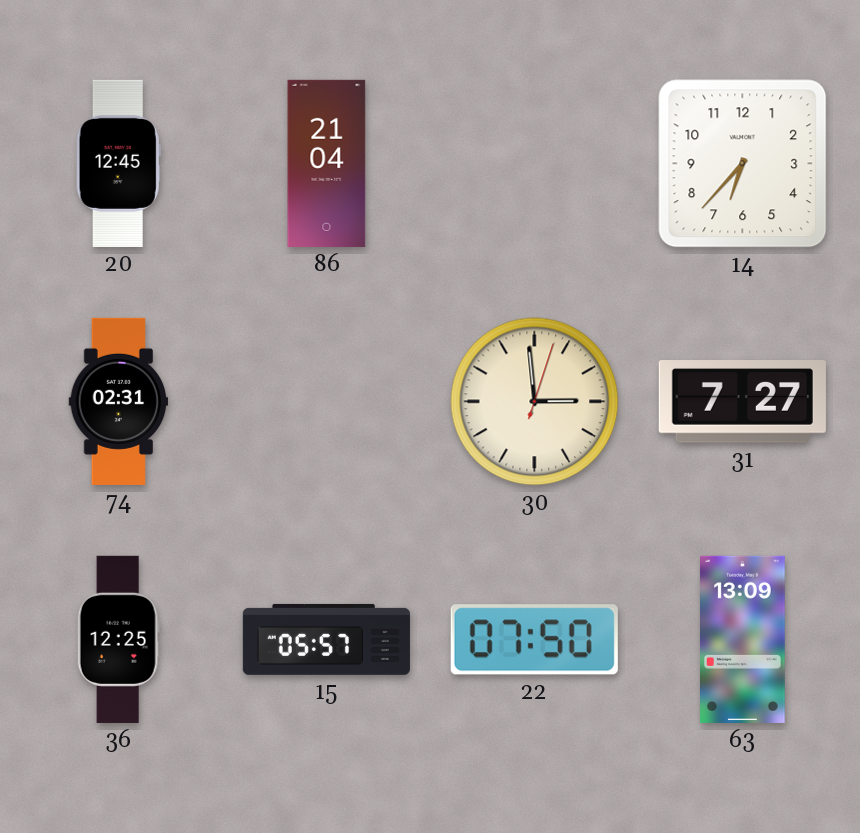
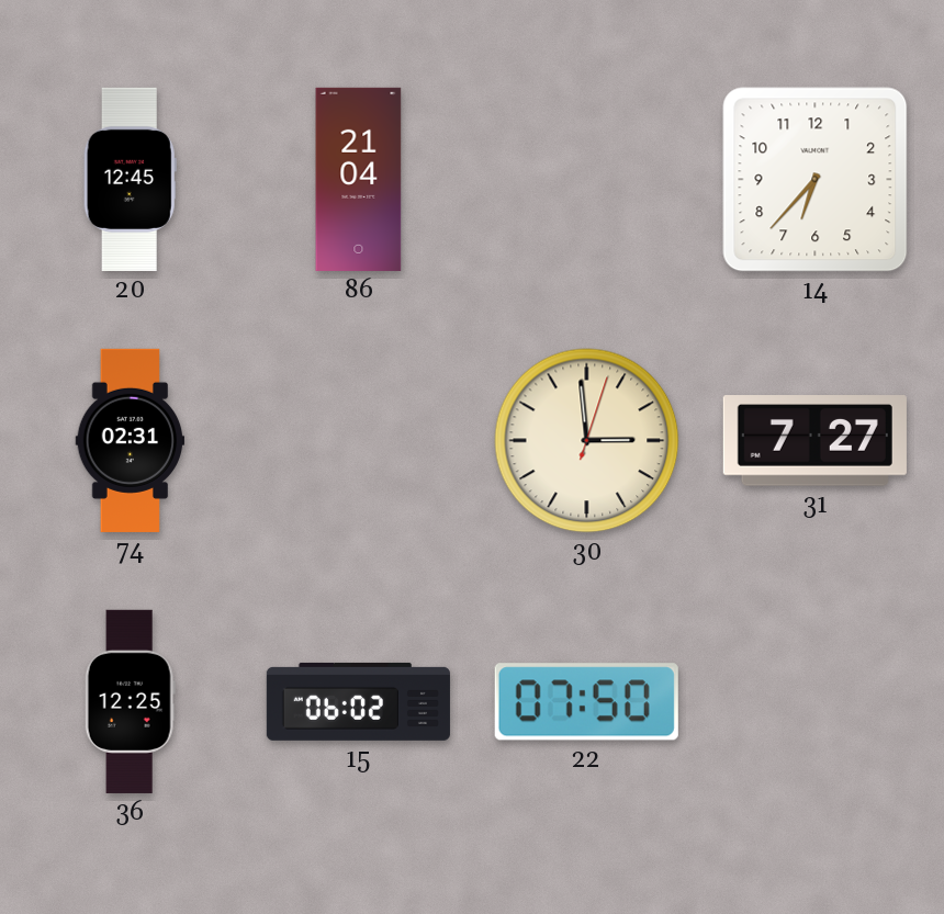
15: 05:57 -> 06:02 (358, 701)
63: 13:09 -> none (743, 639)
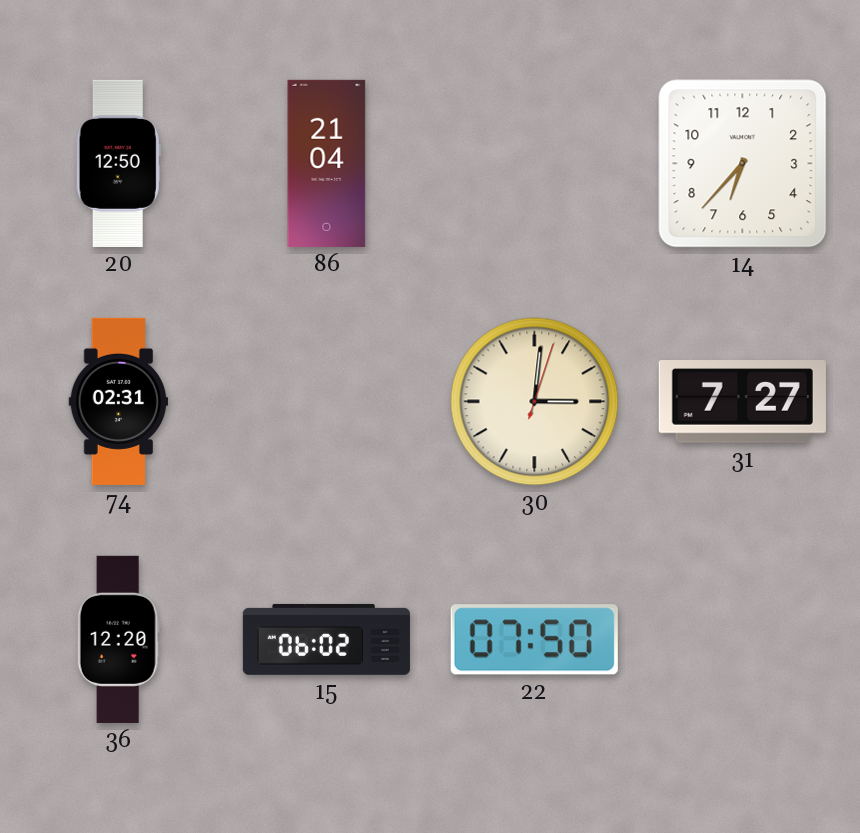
20: 12:45 -> 12:50 (118, 163)
30: 2:59 -> 3:01 (535, 402)
36: 12:25 -> 12:20 (118, 639)
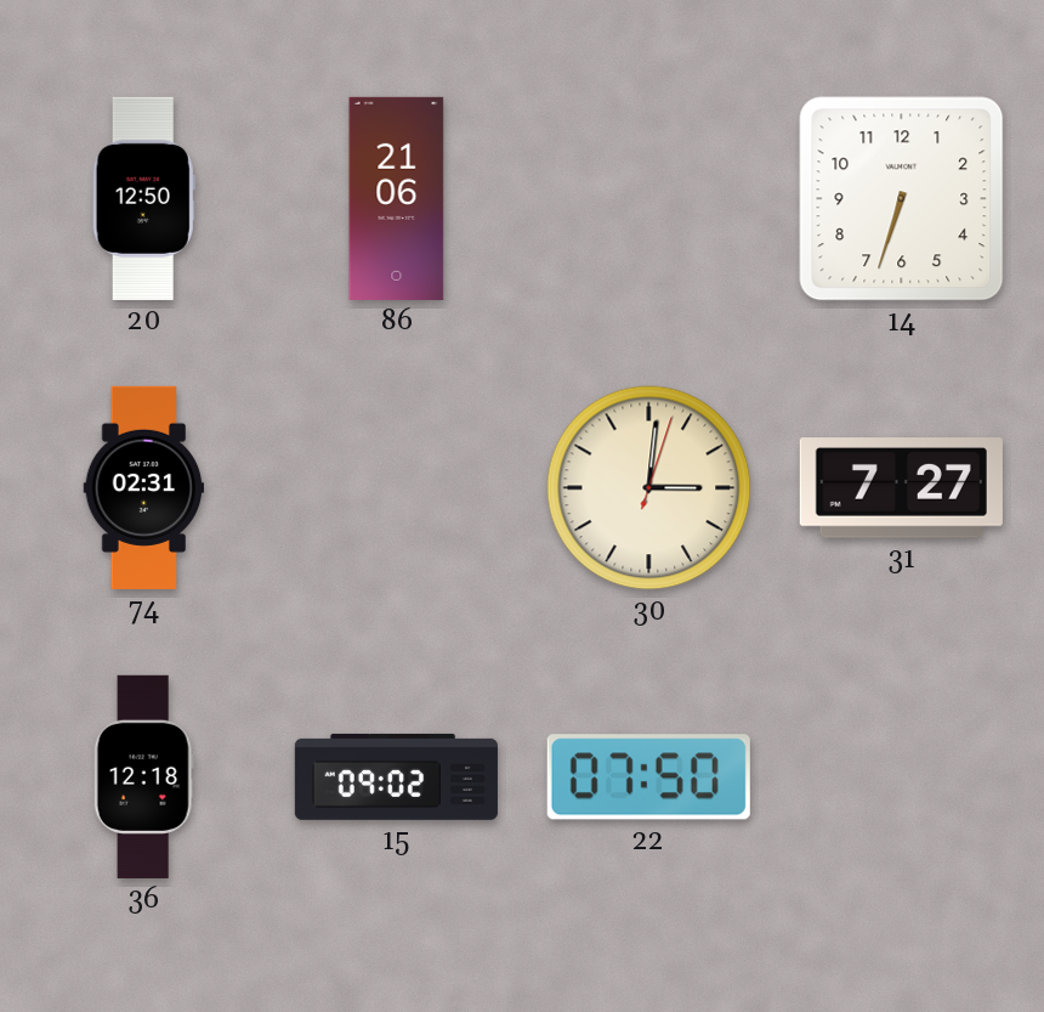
86: 21:04 -> 21:06 (397, 198)
14: 6:37 -> 6:33 (902, 199)
36: 12:20 -> 12:18 (143, 776)
15: 06:02 -> 09:02 (396, 776)
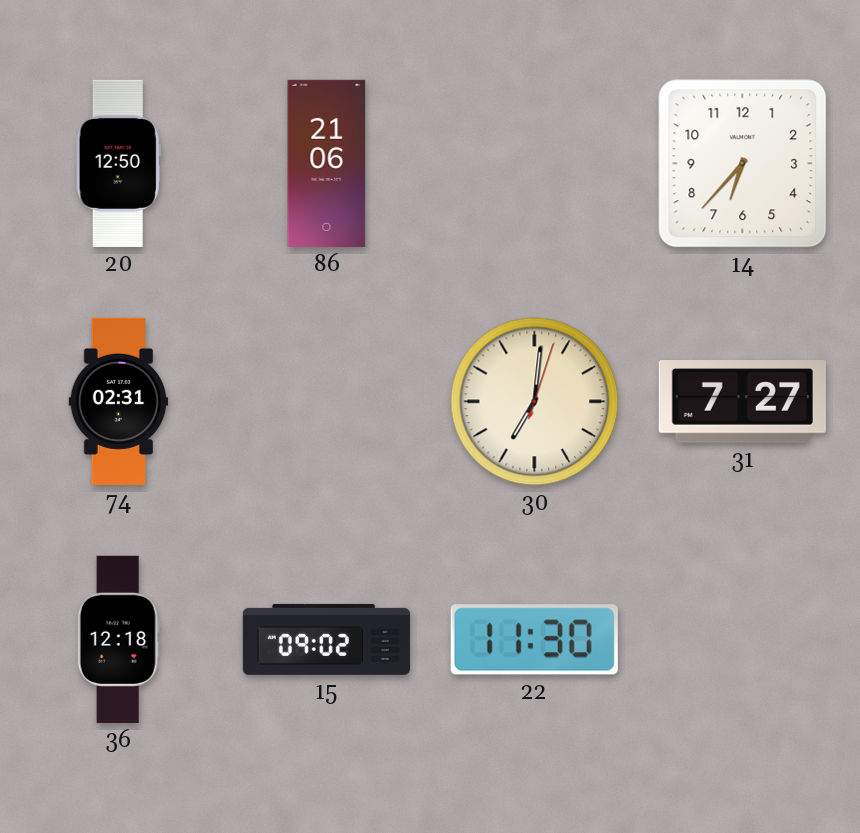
14: 6:33 -> 6:37 (743, 164)
30: 3:01 -> 7:01 (535, 402)
22: 07:50 -> 11:30 (534, 640)
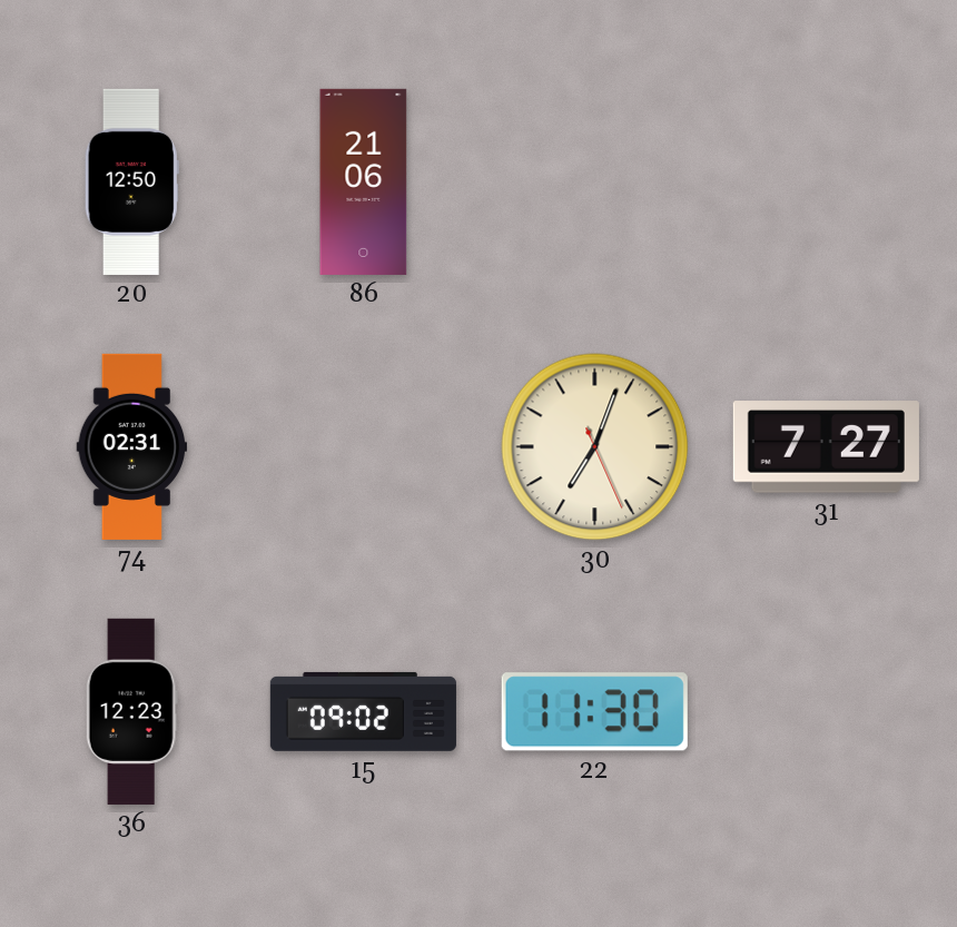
14: 6:37 -> none (743, 164)
30: 7:01 -> 7:03 (595, 447)
36: 12:18 -> 12:23 (131, 711)
